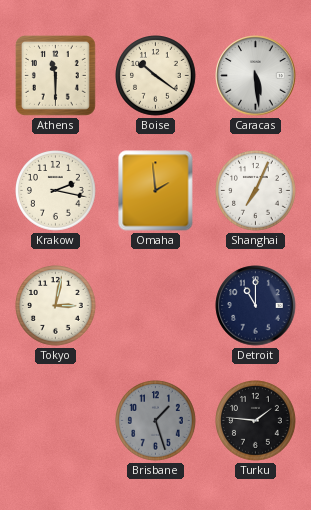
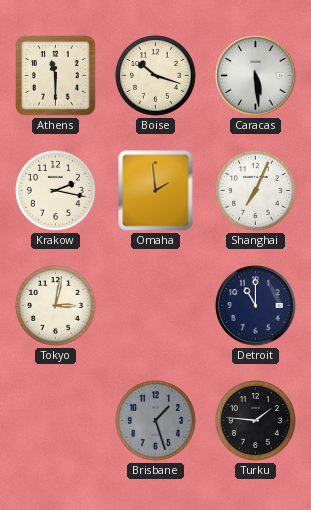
Boise: 10:21 -> 10:18 (156, 76)
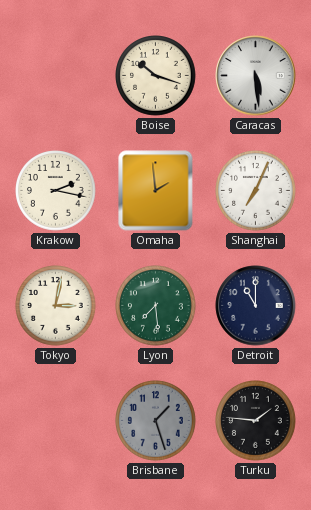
Athens: 11:30 -> none (55, 75)
Lyon: none -> 7:29 (156, 306)
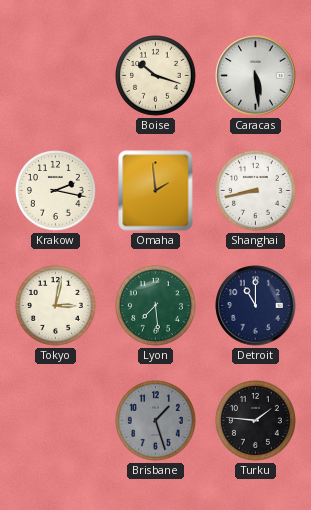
Shanghai: 7:04 -> 8:43 (256, 191)
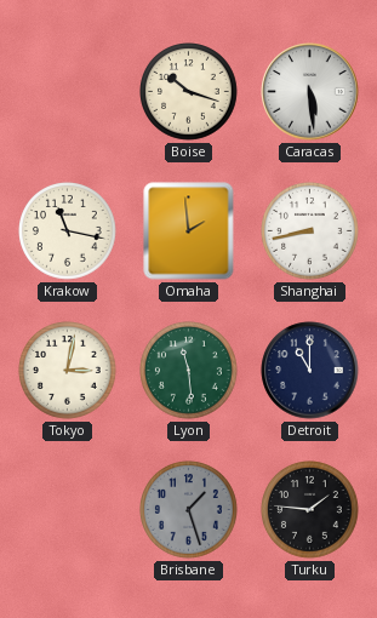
Krakow: 2:17 -> 11:17 (68, 231)
Lyon: 7:29 -> 11:29 (189, 371)
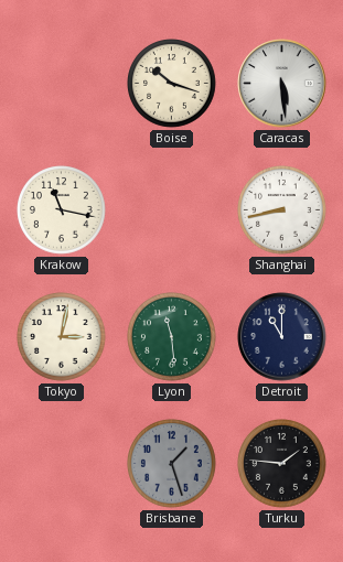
Omaha: 1:59 -> none (189, 231)
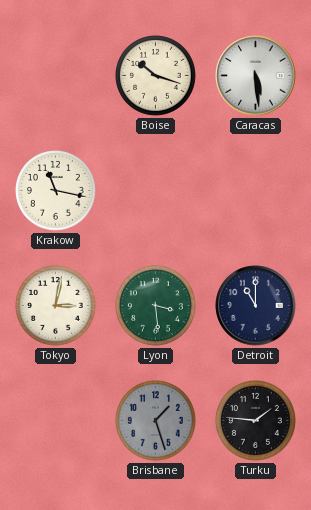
Shanghai: 8:43 -> none (282, 210)
Lyon: 11:29 -> 3:29 (156, 306)
